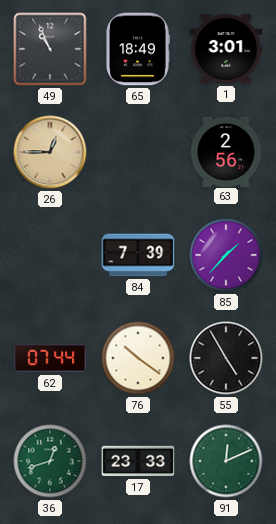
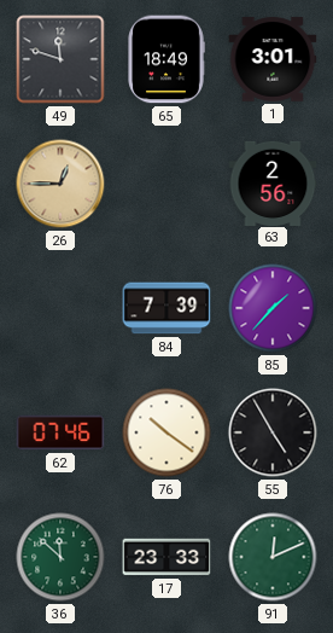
49: 10:56 -> 11:48 (60, 59)
62: 07:44 -> 07:46 (60, 432)
36: 12:42 -> 11:52 (60, 557)
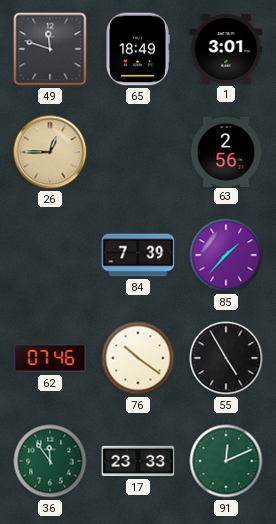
36: 11:52 -> 11:54 (50, 461)
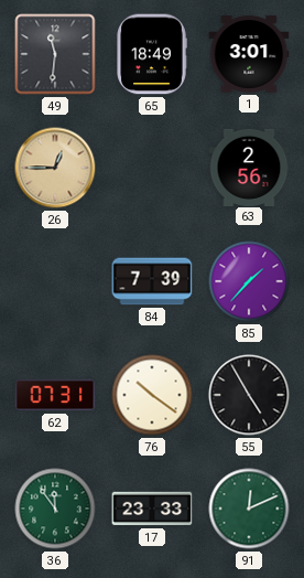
49: 11:48 -> 11:31 (55, 54)
62: 07:46 -> 07:31 (55, 395)
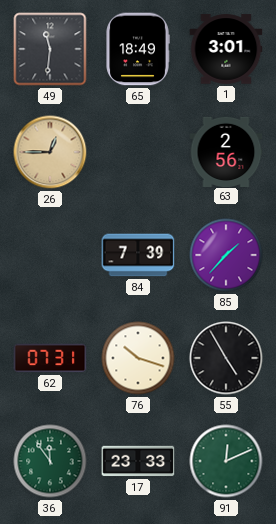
76: 10:21 -> 10:18 (138, 358)
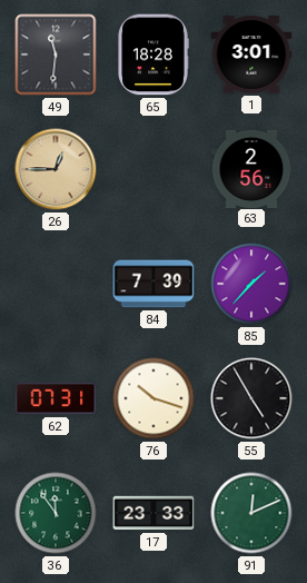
65: 18:49 -> 18:28 (153, 55)
